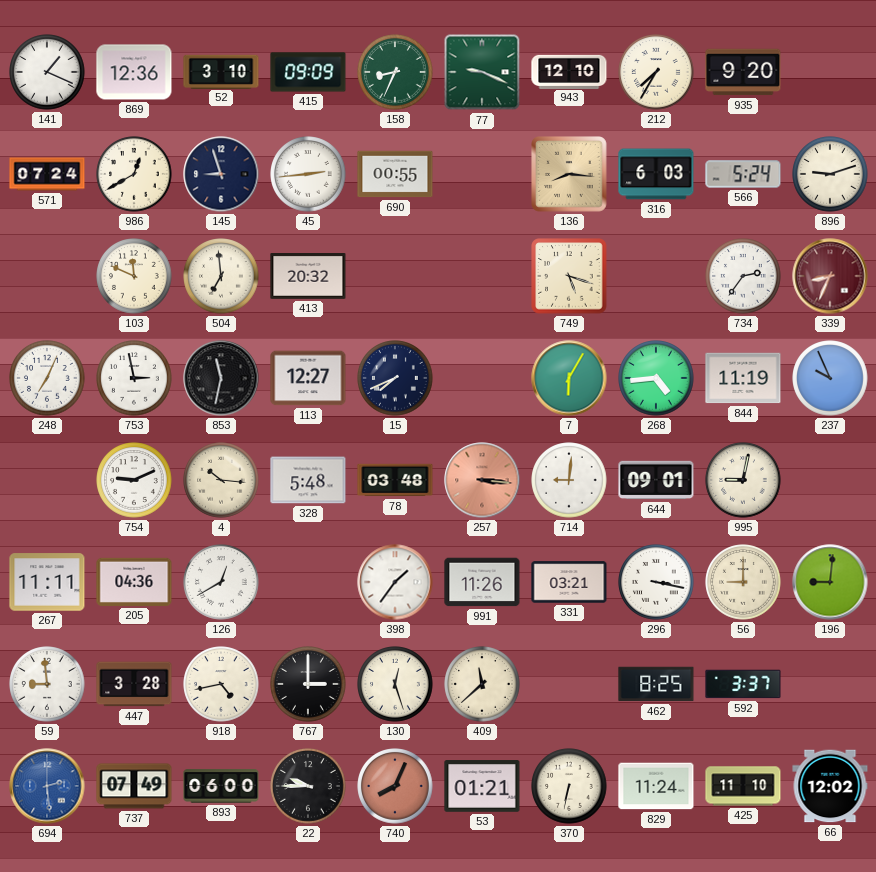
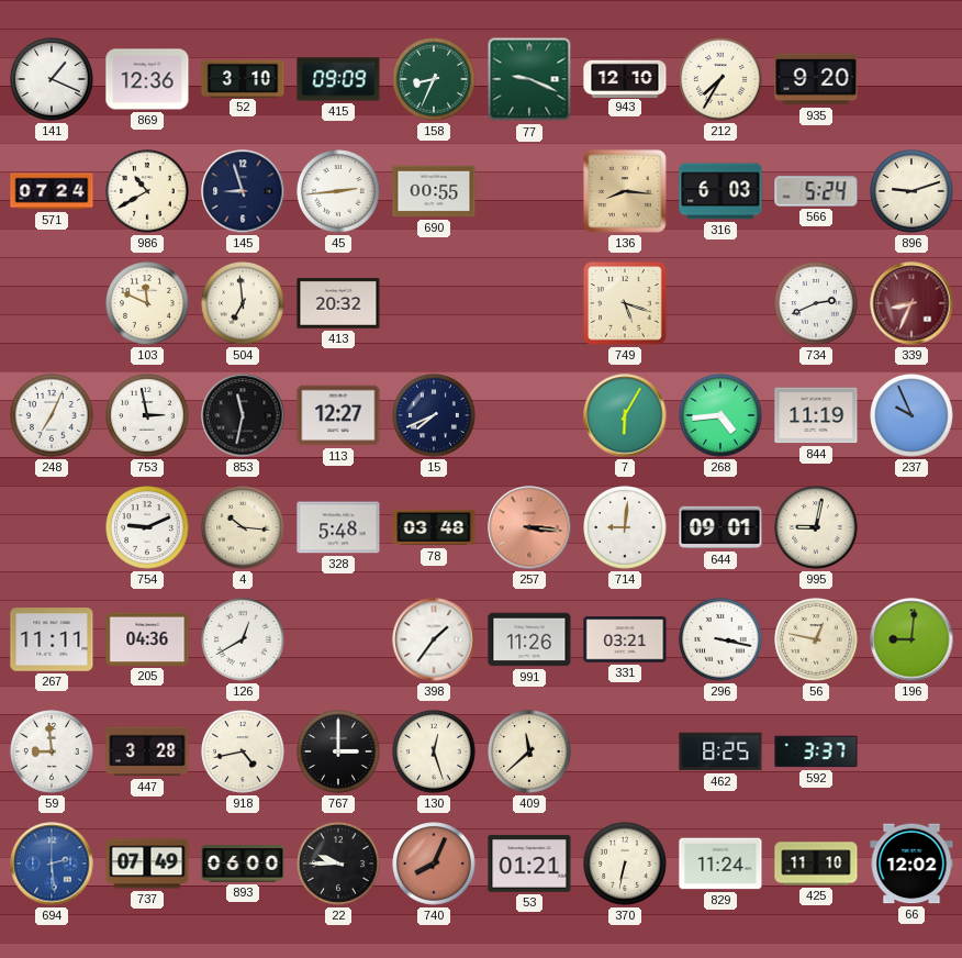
986: 12:40 -> 10:40 (147, 191)
734: 2:36 -> 2:41 (816, 303)
56: 9:00 -> 12:47 (816, 639)
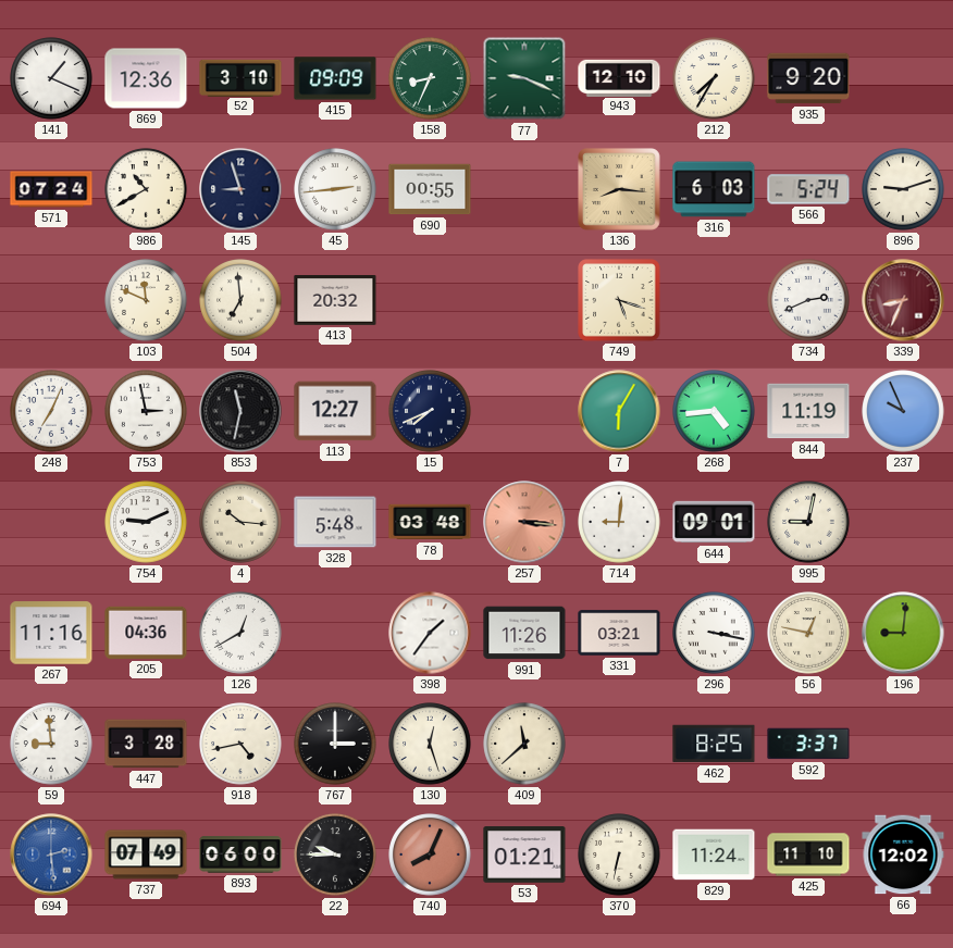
267: 11:11 -> 11:16 (51, 633)
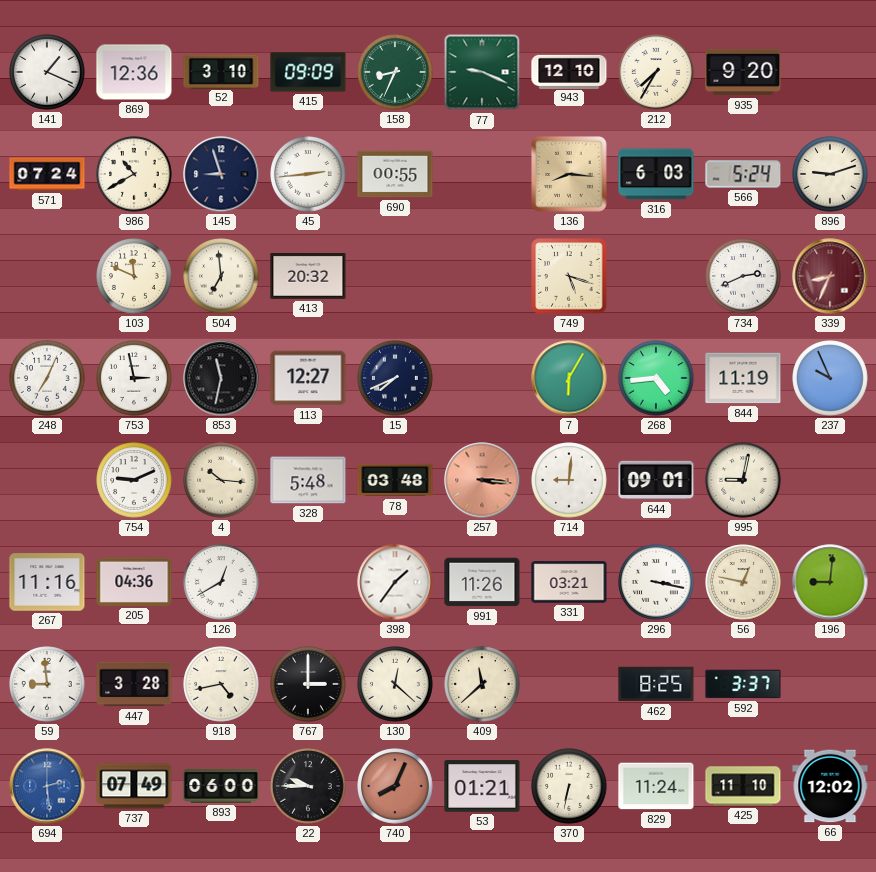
130: 12:27 -> 12:22 (395, 684)
